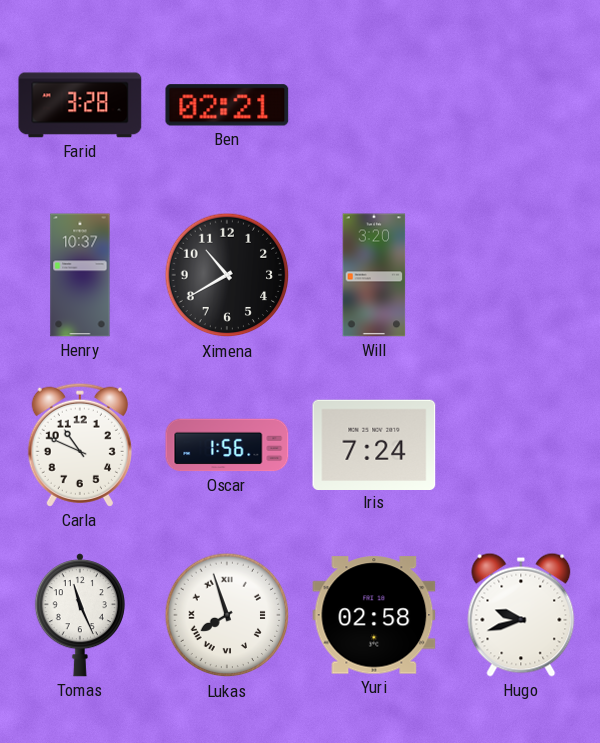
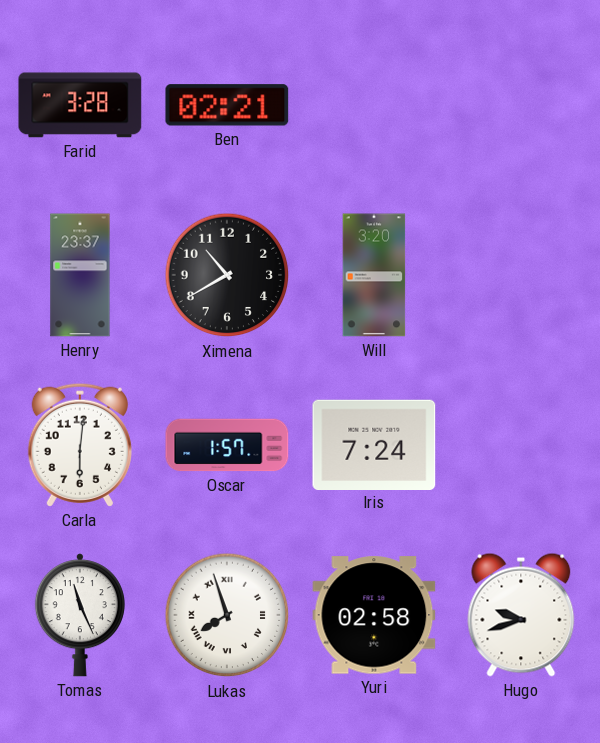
Henry: 10:37 -> 23:37 (80, 275)
Carla: 10:49 -> 6:01 (80, 445)
Oscar: 1:56 -> 1:57 (227, 445)
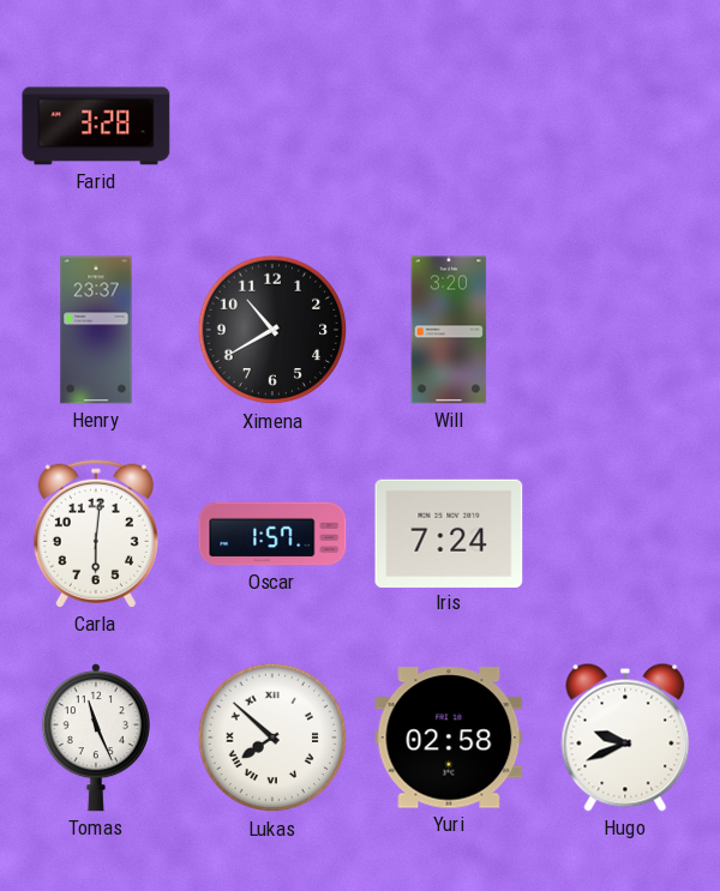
Ben: 02:21 -> none (227, 105)
Lukas: 7:57 -> 7:52 (272, 738)
Hugo: 9:42 -> 9:41 (625, 738)
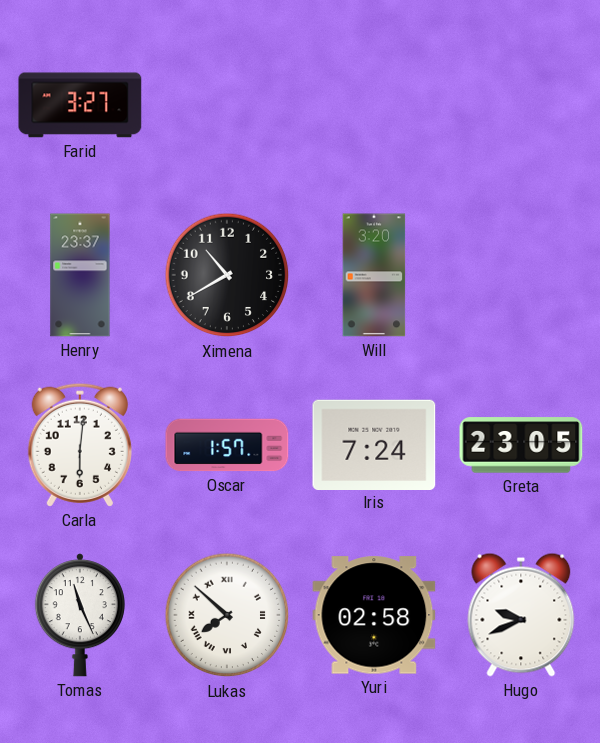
Farid: 3:28 -> 3:27 (80, 105)
Greta: none -> 23:05 (521, 445)
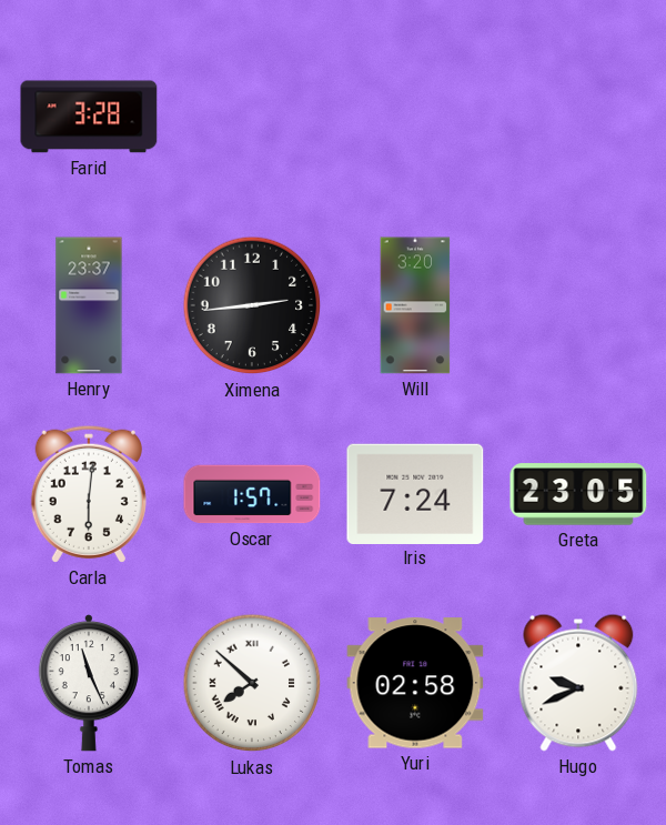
Farid: 3:27 -> 3:28 (89, 117)
Ximena: 10:40 -> 2:44 (252, 305)
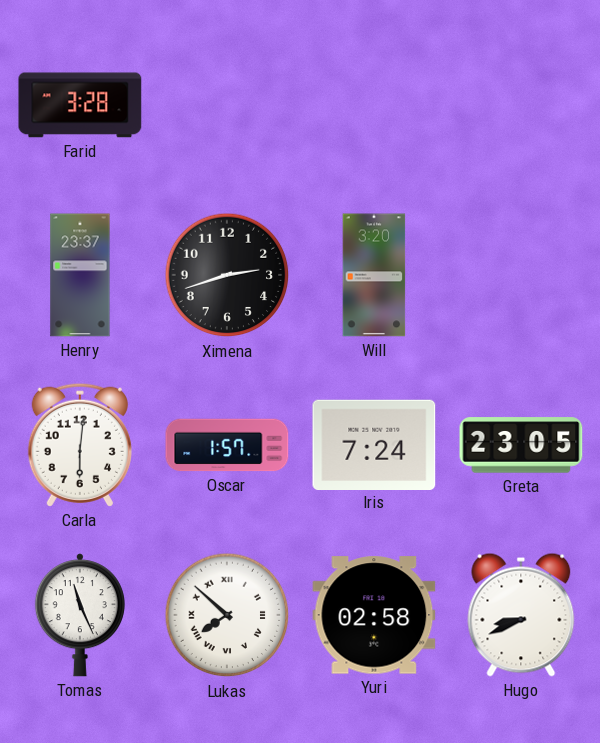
Ximena: 2:44 -> 2:42 (227, 275)
Hugo: 9:41 -> 8:41 (521, 615)
